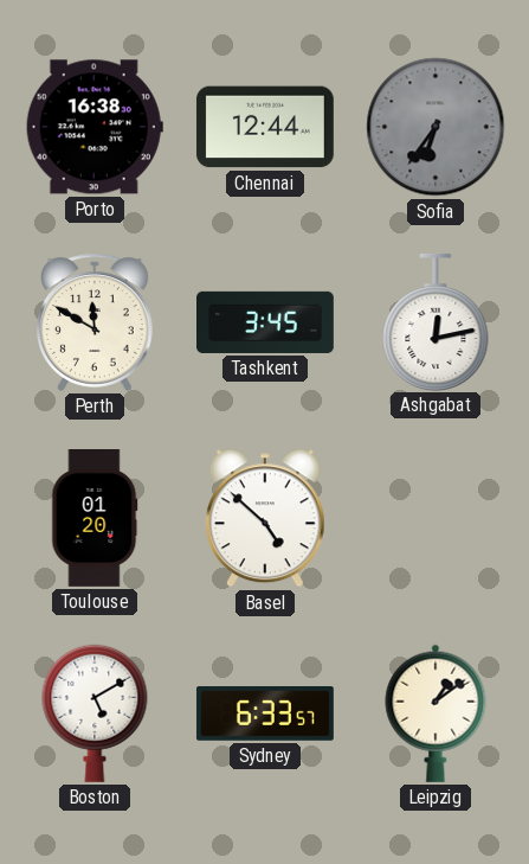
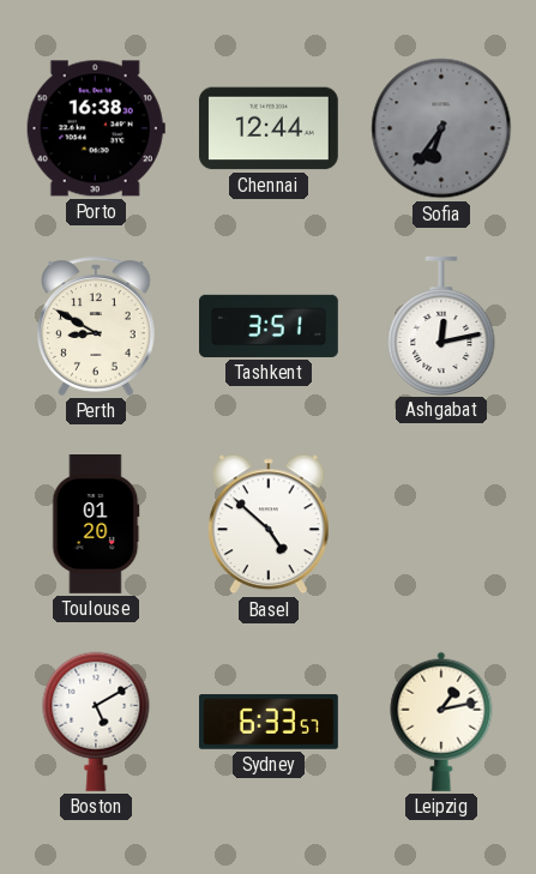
Perth: 11:50 -> 8:50 (97, 326)
Tashkent: 3:45 -> 3:51 (270, 326)
Leipzig: 1:09 -> 1:13 (441, 722)
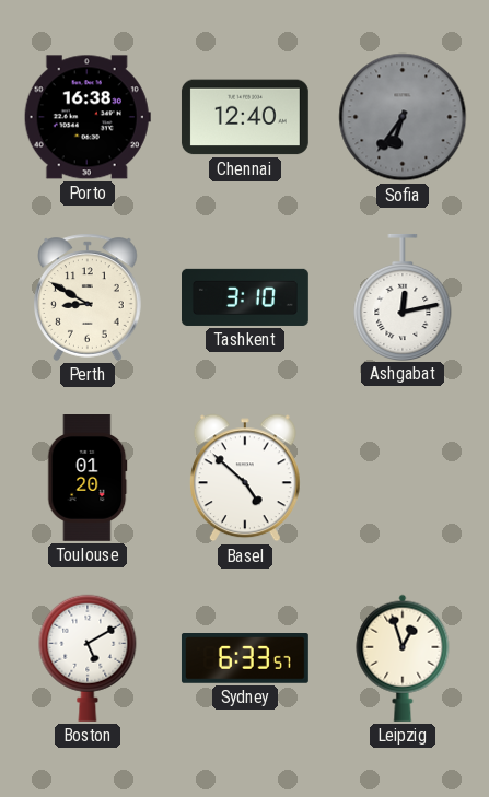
Chennai: 12:44 -> 12:40 (245, 117)
Tashkent: 3:51 -> 3:10 (246, 297)
Leipzig: 1:13 -> 12:57 (403, 658)
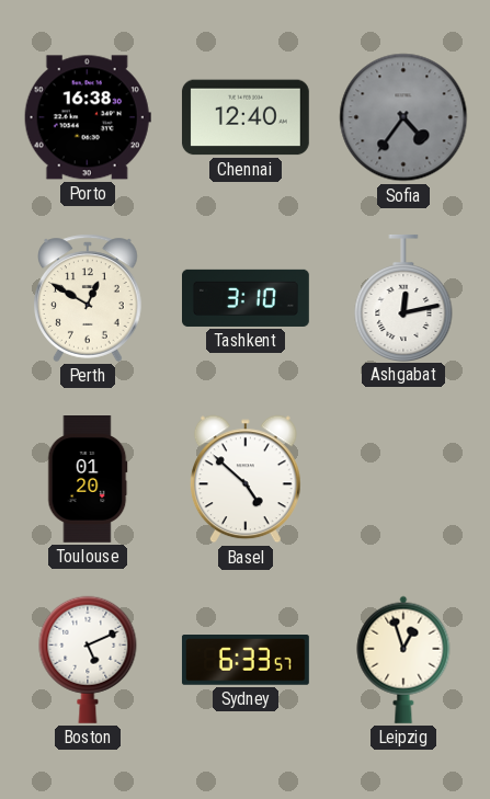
Sofia: 6:36 -> 4:36 (403, 117)
Perth: 8:50 -> 12:50 (89, 298)
Boston: 5:10 -> 5:11 (88, 660)
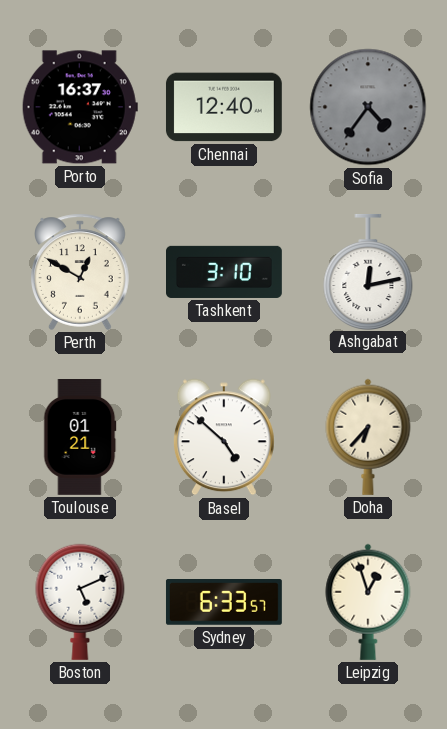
Porto: 16:38 -> 16:37 (80, 107)
Toulouse: 01:20 -> 01:21 (80, 438)
Doha: none -> 6:37 (368, 437)
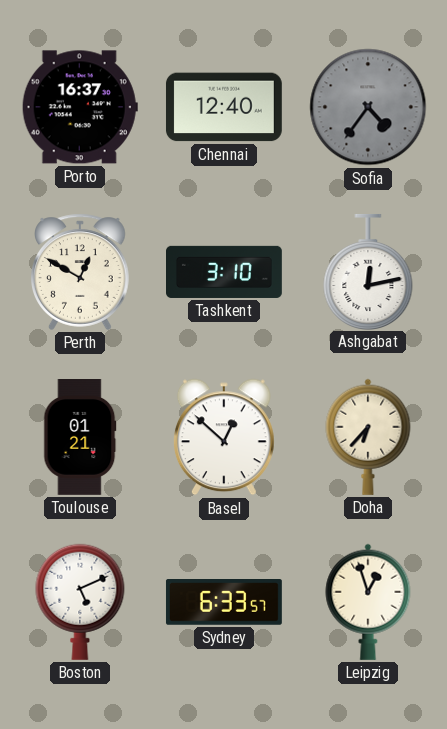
Basel: 4:52 -> 12:52 (224, 437)
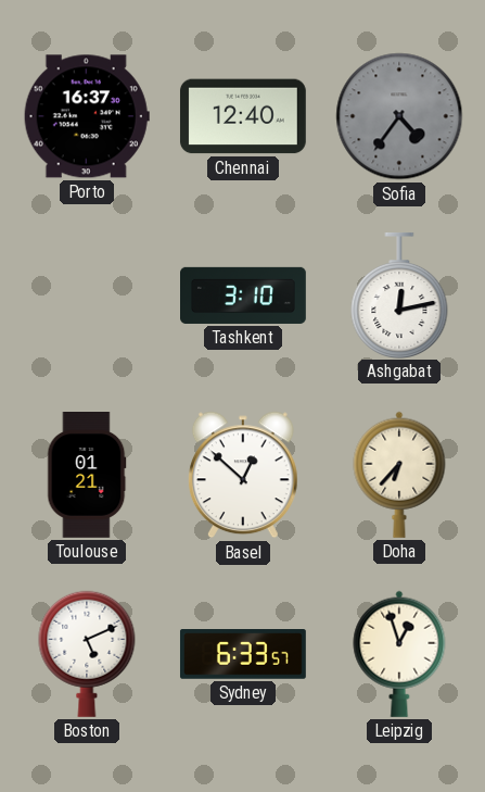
Perth: 12:50 -> none (81, 272)
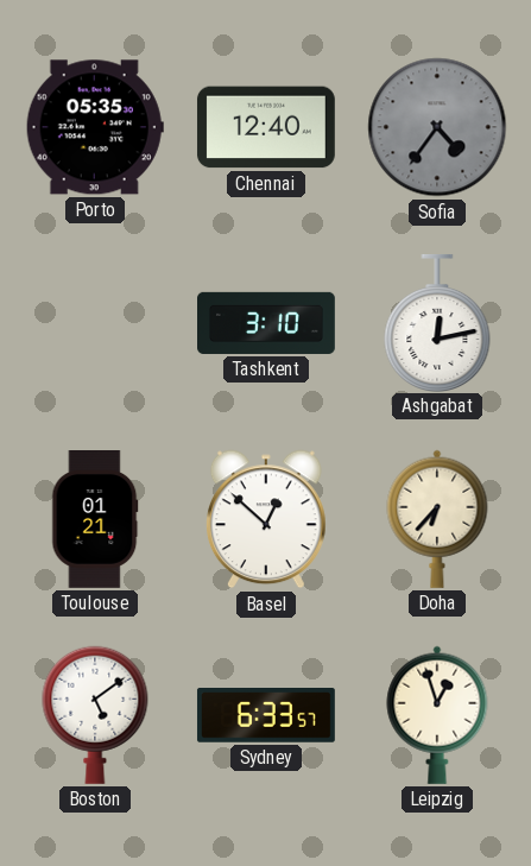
Porto: 16:37 -> 05:35 (95, 127)
Boston: 5:11 -> 5:09 (95, 715)
